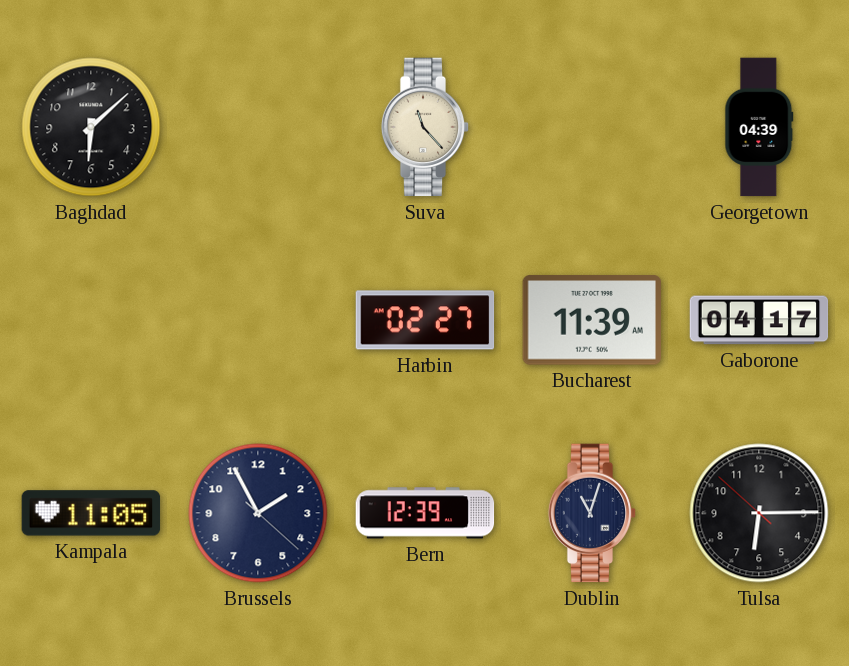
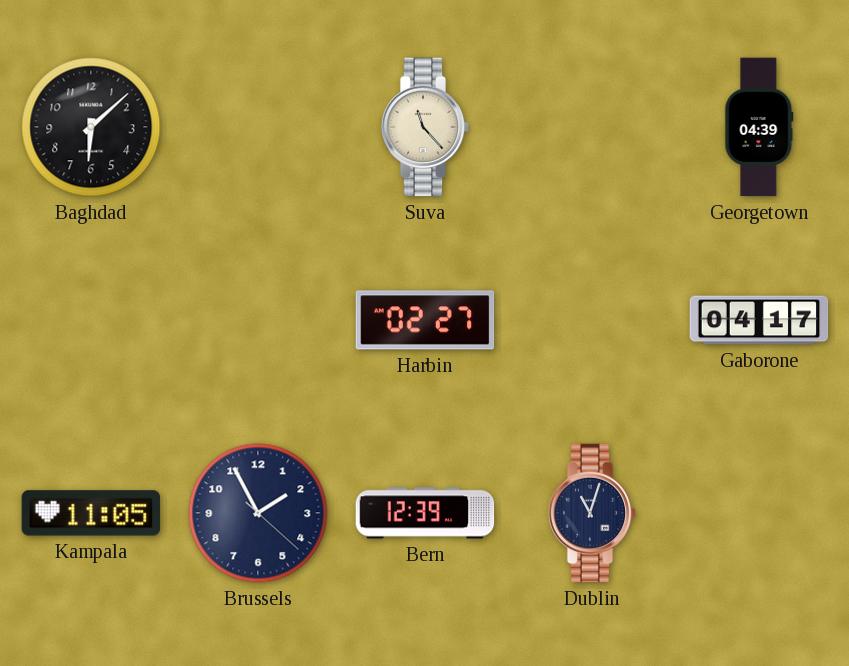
Bucharest: 11:39 -> none (591, 320)
Tulsa: 6:14 -> none (759, 513)
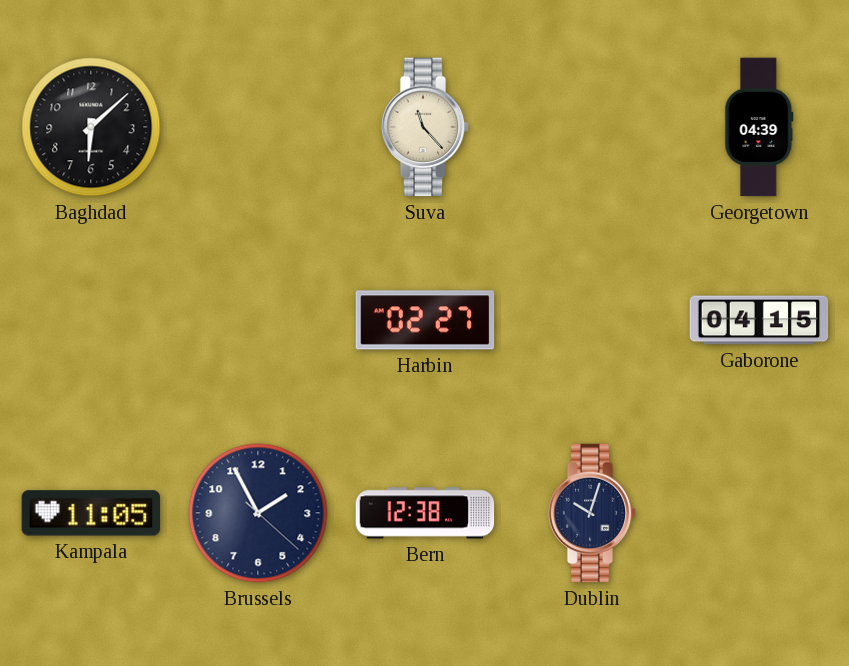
Gaborone: 04:17 -> 04:15 (759, 320)
Bern: 12:39 -> 12:38 (425, 513)
Dublin: 11:03 -> 10:03 (592, 513)
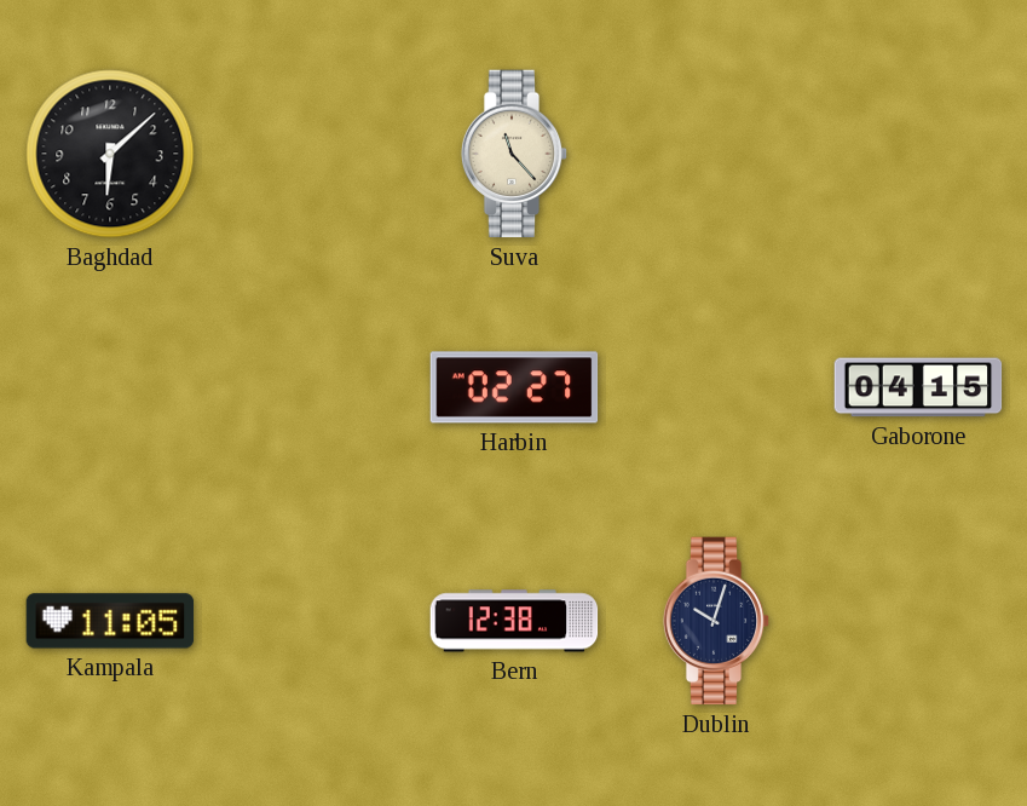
Georgetown: 04:39 -> none (759, 127)
Brussels: 1:55 -> none (258, 513)
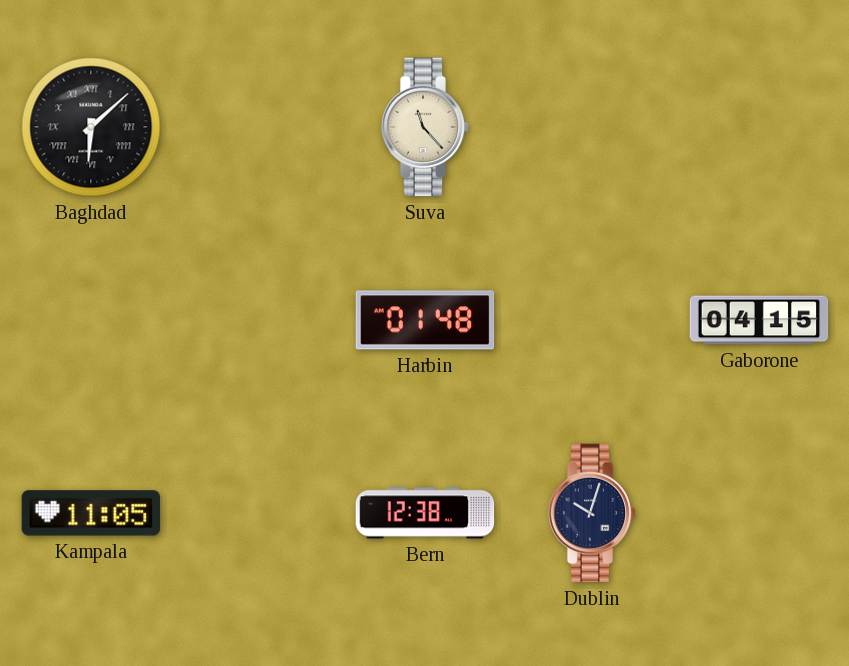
Baghdad numerals: Arabic -> Roman (91, 127)
Harbin: 02:27 -> 01:48 (425, 320)
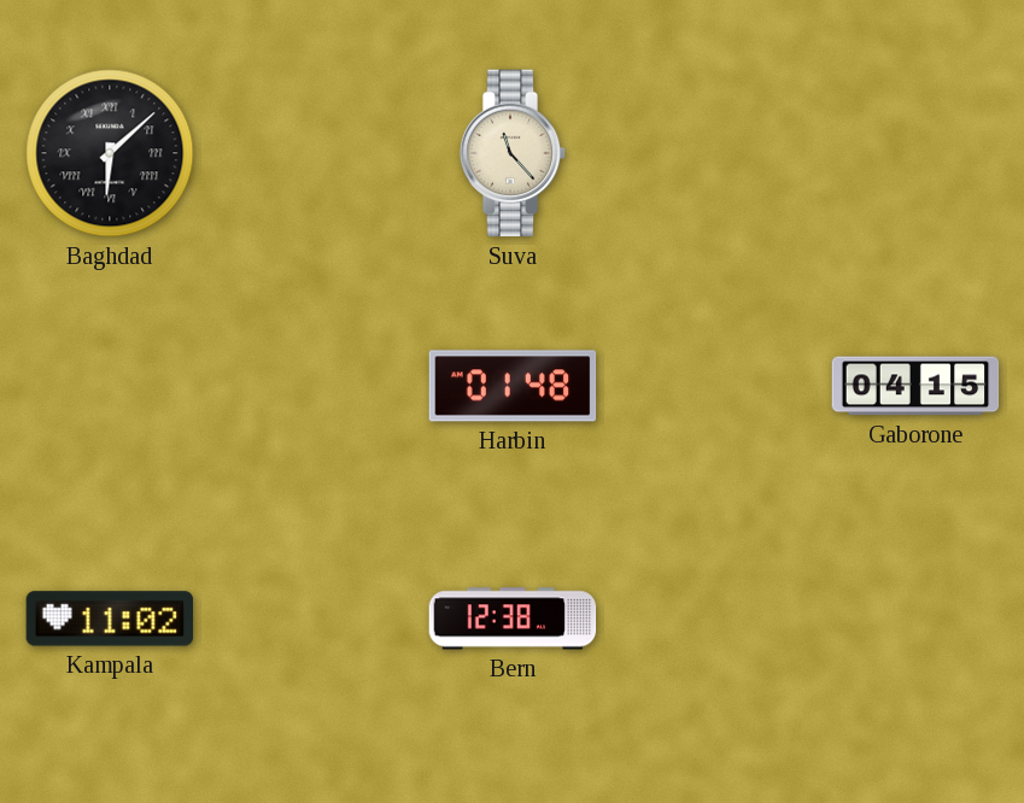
Kampala: 11:05 -> 11:02 (110, 619)
Dublin: 10:03 -> none (592, 513)
